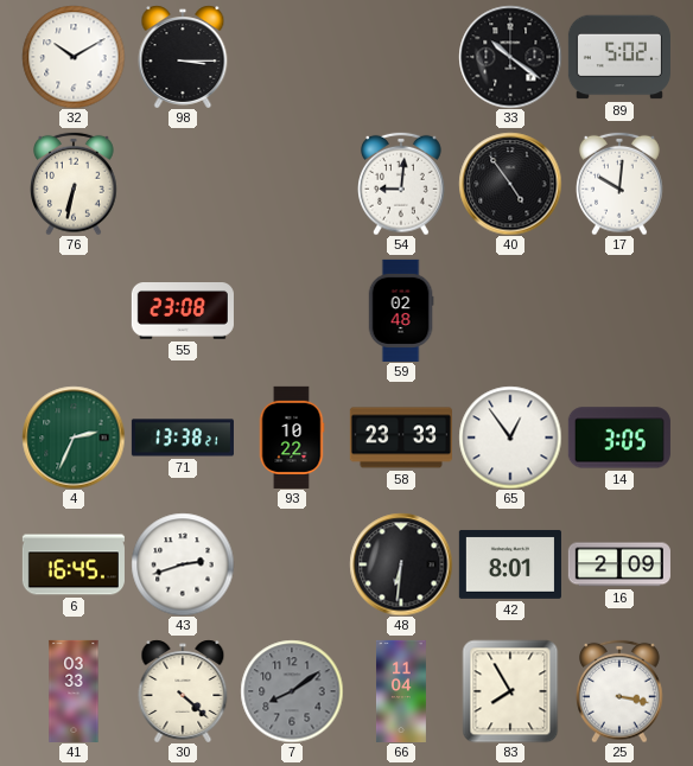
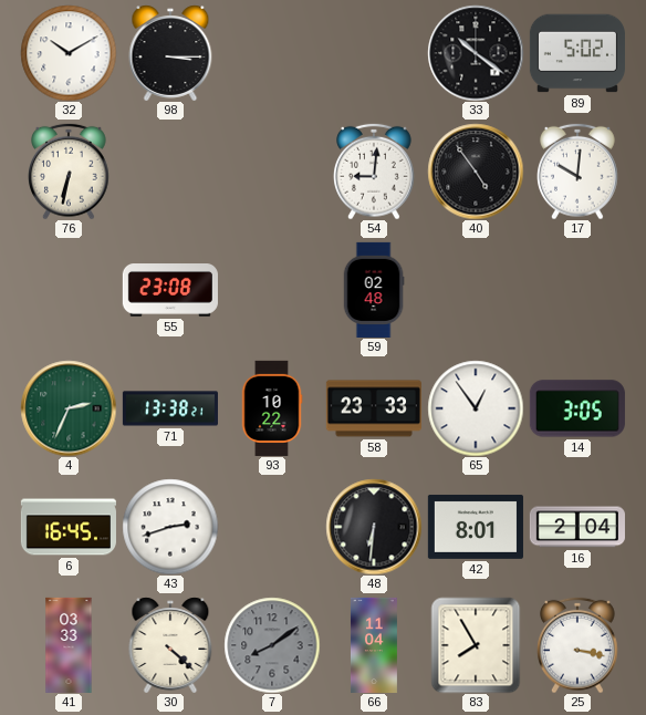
16: 2:09 -> 2:04 (577, 527)
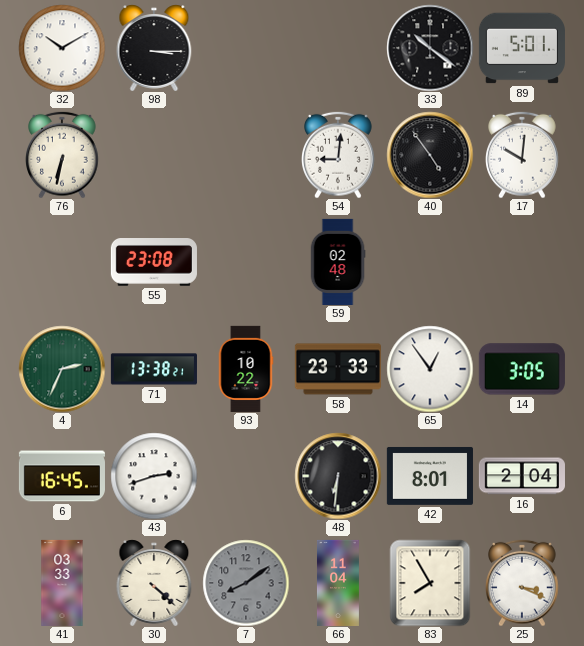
89: 5:02 -> 5:01 (522, 48)
25: 3:17 -> 3:19 (523, 583)
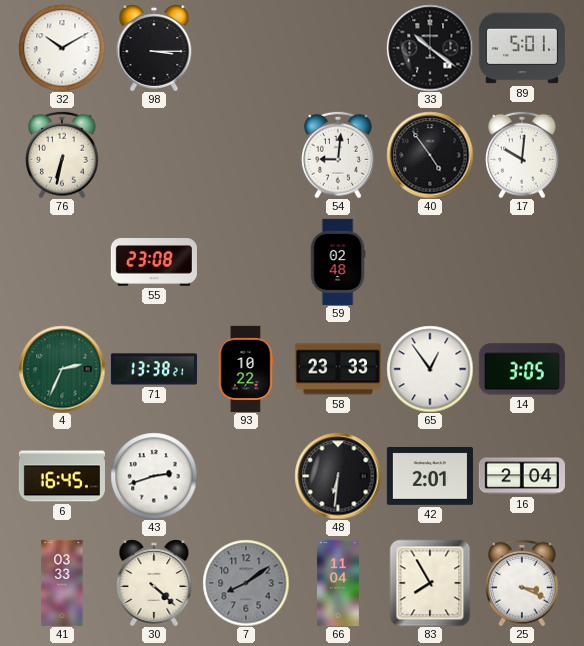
42: 8:01 -> 2:01 (430, 476)
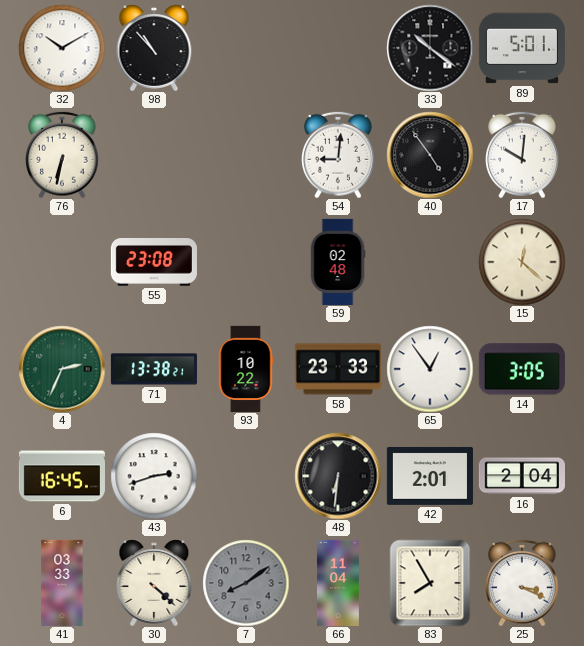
98: 3:15 -> 10:53 (154, 48)
15: none -> 12:22 (522, 262)
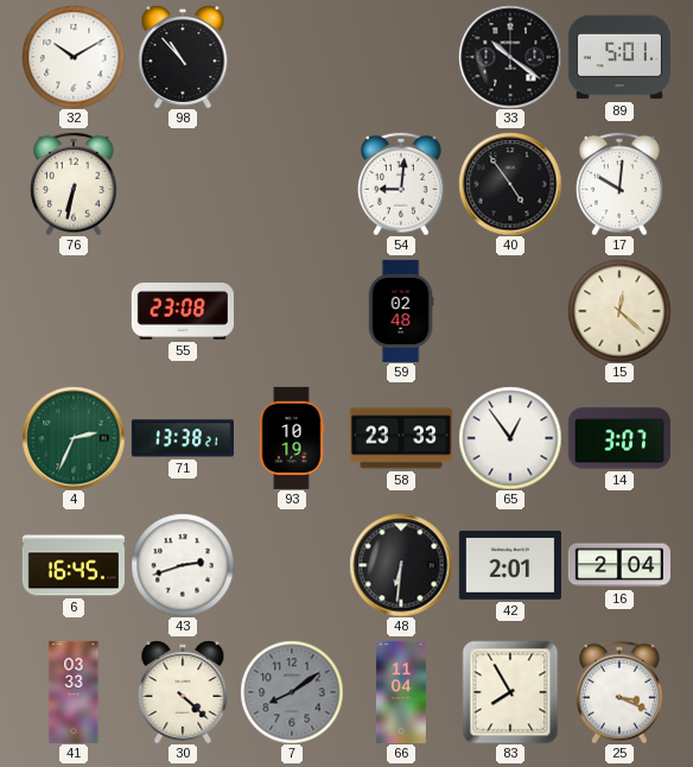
93: 10:22 -> 10:19 (292, 438)
14: 3:05 -> 3:07 (619, 438)
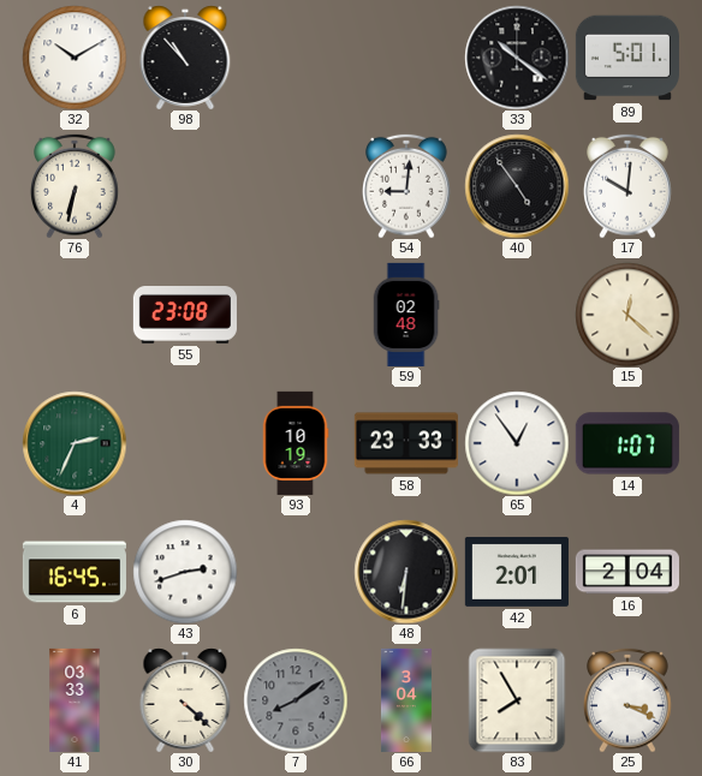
71: 13:38 -> none (183, 438)
14: 3:07 -> 1:07 (627, 443)
66: 11:04 -> 3:04 (406, 700)
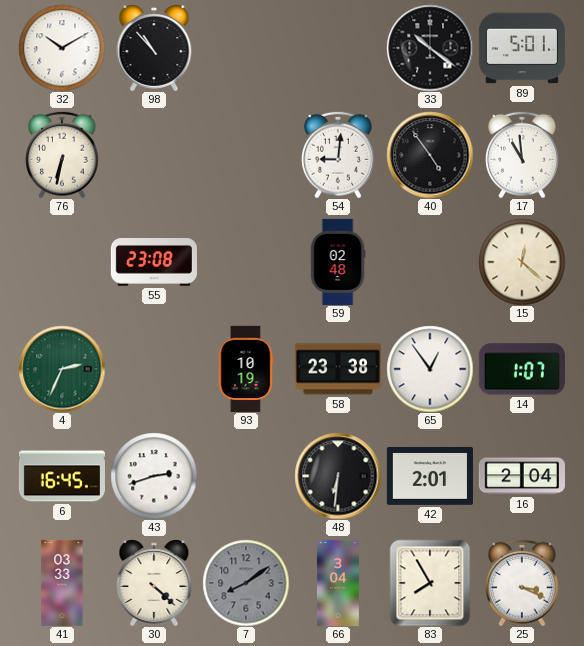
17: 10:01 -> 10:59 (523, 155)
58: 23:33 -> 23:38 (338, 369)
